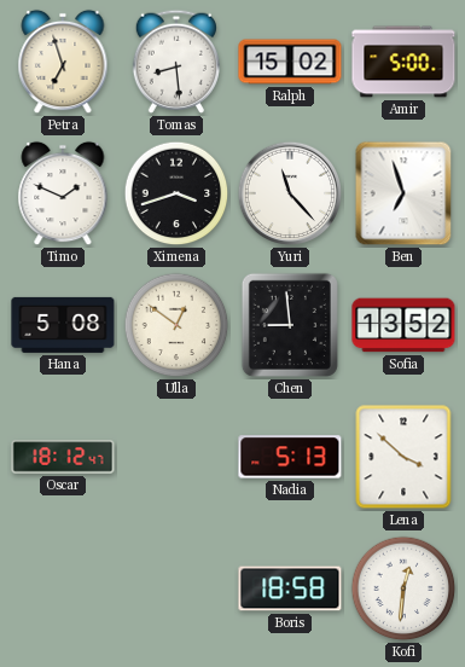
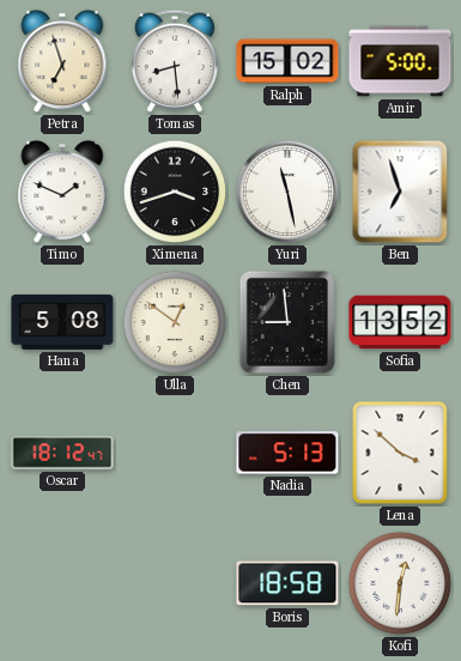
Yuri: 11:23 -> 11:28 (287, 192)
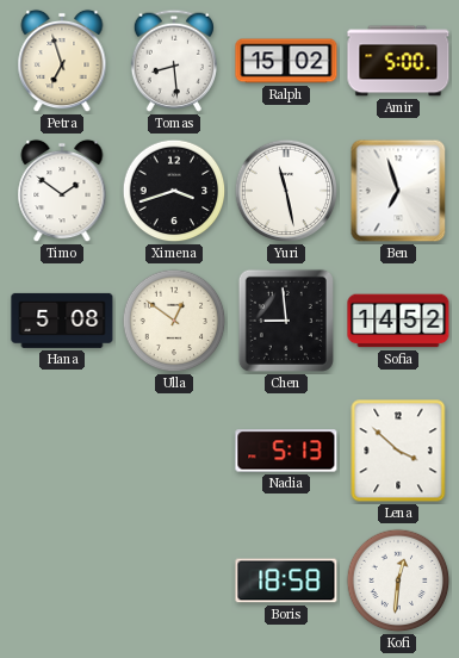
Timo: 1:49 -> 1:51 (62, 191)
Sofia: 13:52 -> 14:52 (398, 321)
Oscar: 18:12 -> none (62, 453)
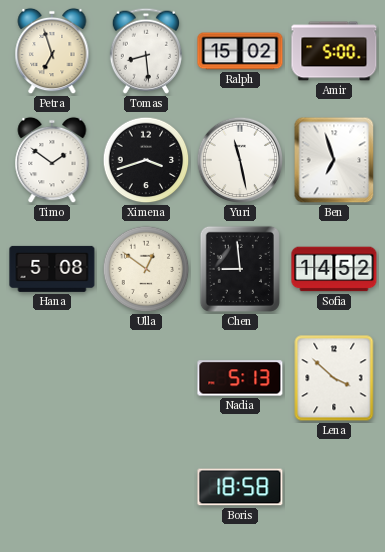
Kofi: 12:31 -> none (398, 581)
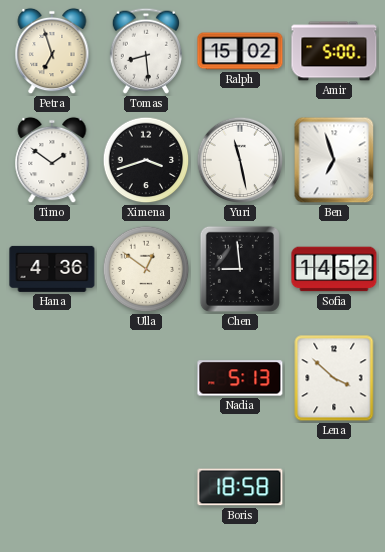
Hana: 5:08 -> 4:36 (52, 269)
